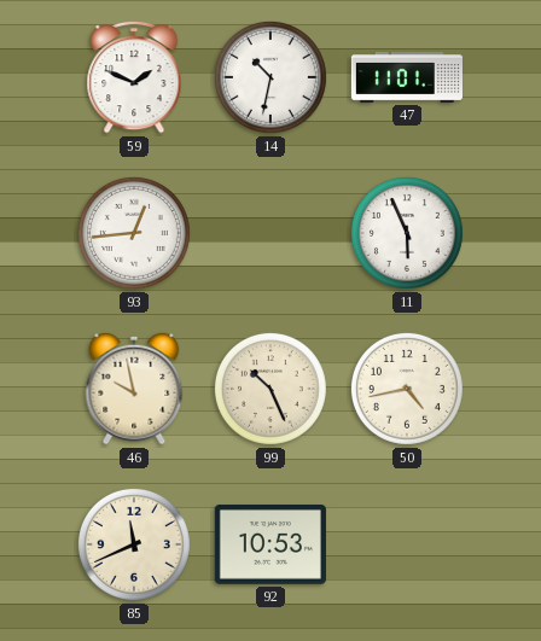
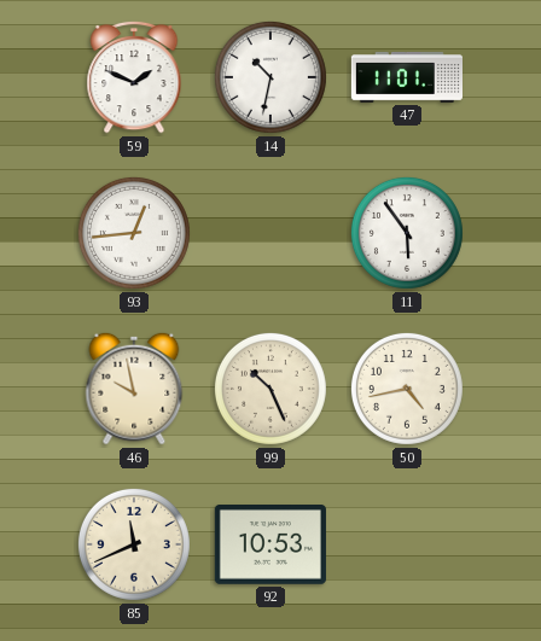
11: 5:56 -> 5:54 (407, 233)
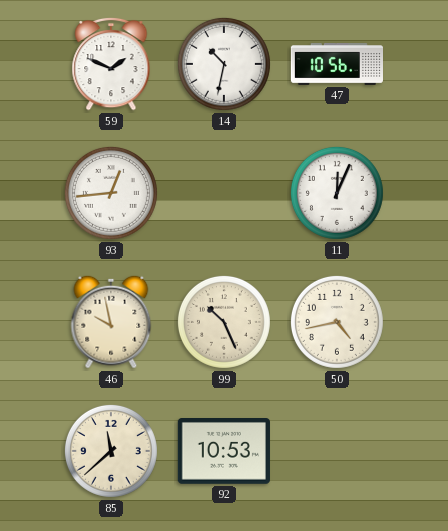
47: 11:01 -> 10:56 (336, 64)
11: 5:54 -> 12:04 (337, 193)
85: 11:41 -> 11:38 (111, 451)
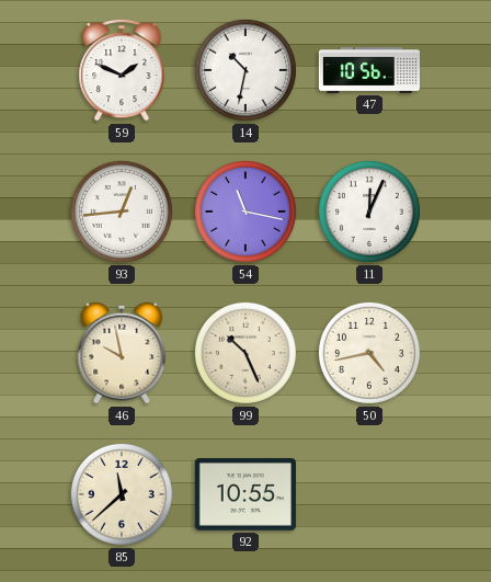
54: none -> 11:17 (245, 212)
92: 10:53 -> 10:55 (245, 495)
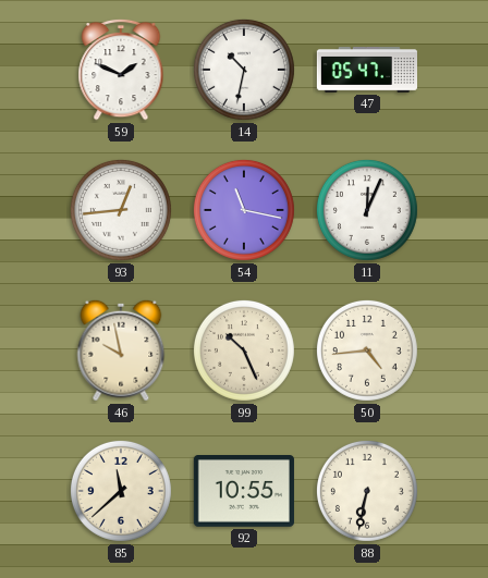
47: 10:56 -> 05:47 (366, 70)
50: 4:43 -> 4:44 (367, 351)
88: none -> 6:32 (367, 491)
